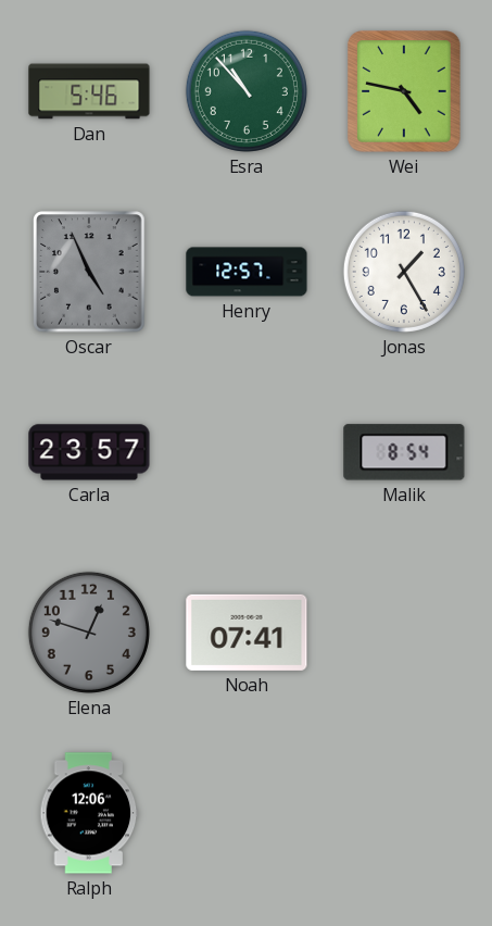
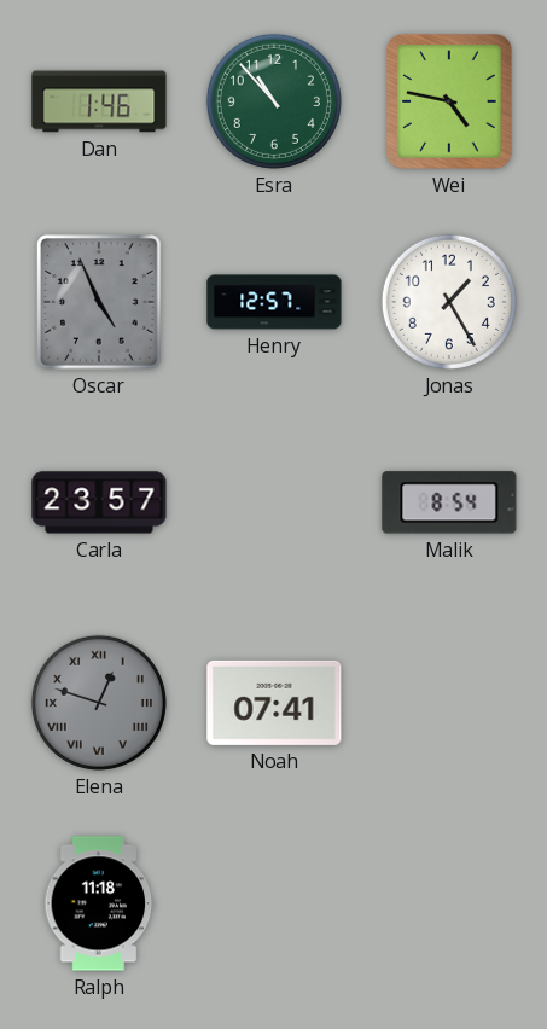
Dan: 5:46 -> 1:46 (99, 101)
Elena numerals: Arabic -> Roman (99, 703)
Ralph: 12:06 -> 11:18 (99, 903)
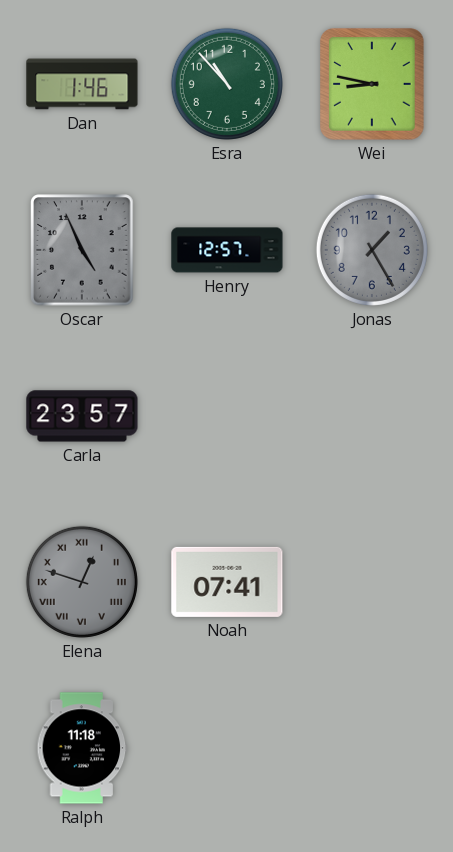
Wei: 4:47 -> 8:47 (372, 84)
Jonas dial: white -> grey (372, 250)
Malik: 8:54 -> none (449, 502)
